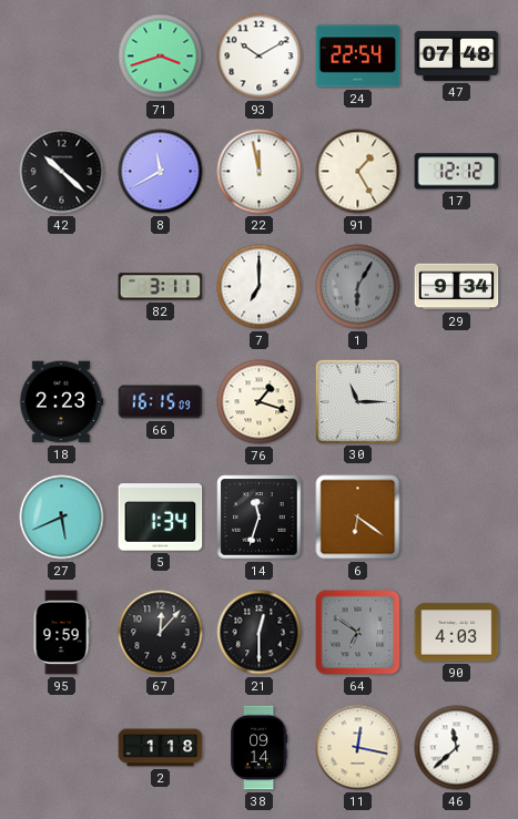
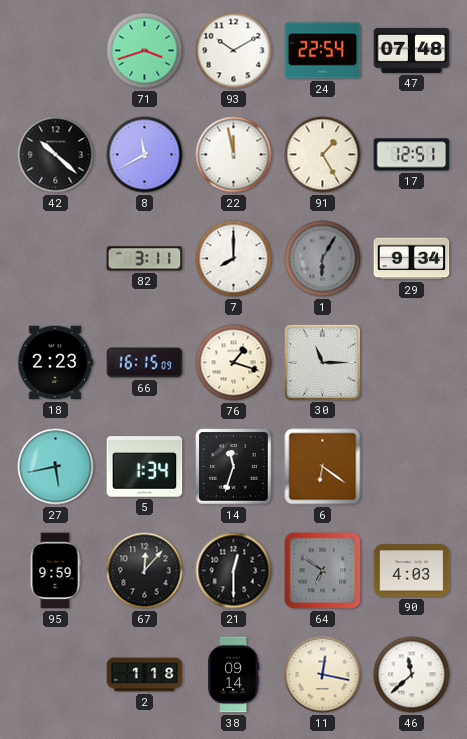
17: 12:12 -> 12:51 (412, 155)
7: 7:00 -> 8:00 (234, 259)
27: 5:41 -> 5:43 (56, 467)
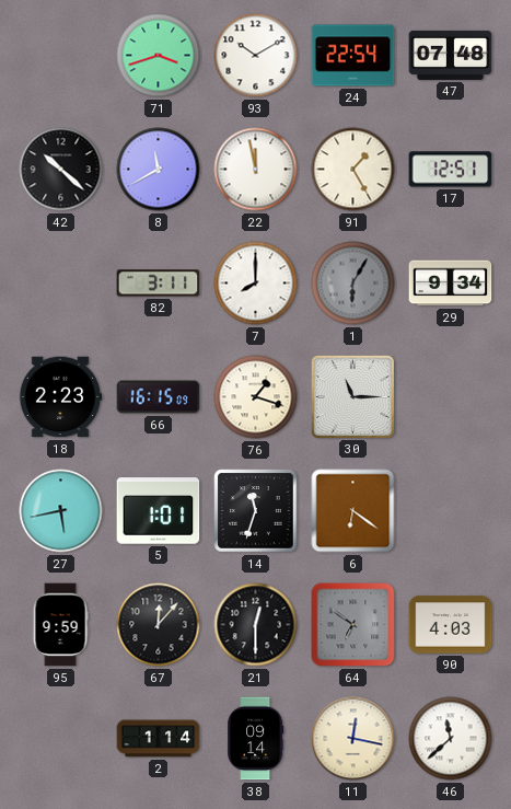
5: 1:34 -> 1:01 (159, 511)
2: 1:18 -> 1:14 (159, 739)
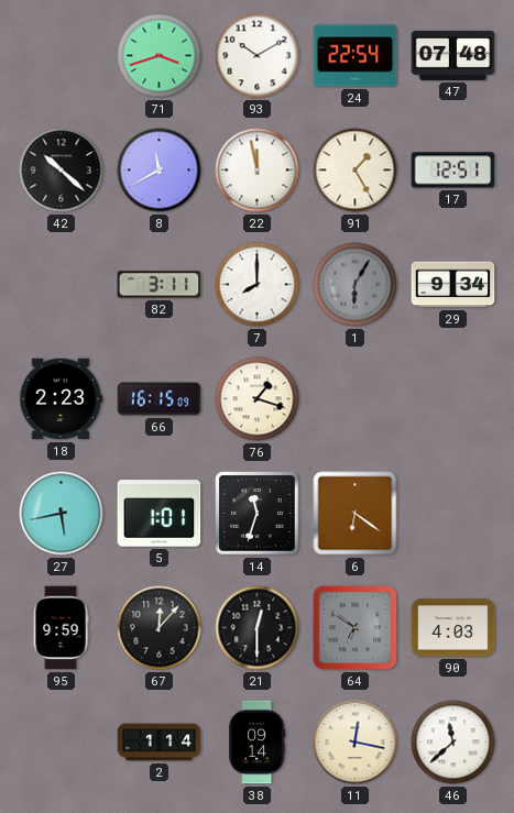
30: 11:15 -> none (352, 396)
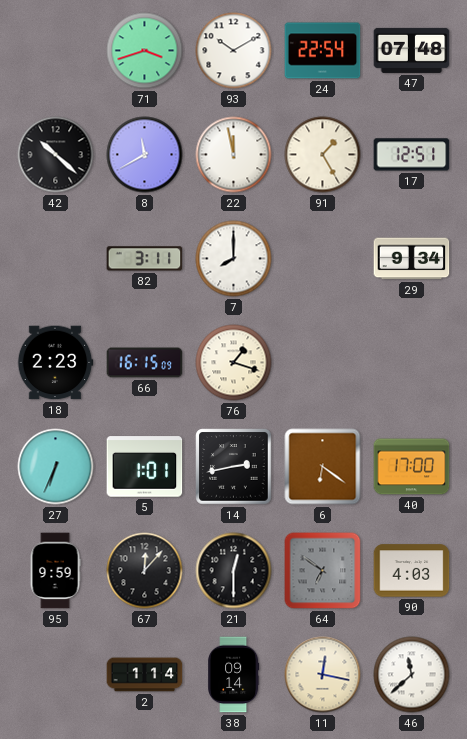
1: 6:05 -> none (356, 285)
27: 5:43 -> 6:34 (56, 467)
14: 11:33 -> 2:43 (234, 467)
40: none -> 17:00 (412, 467)
